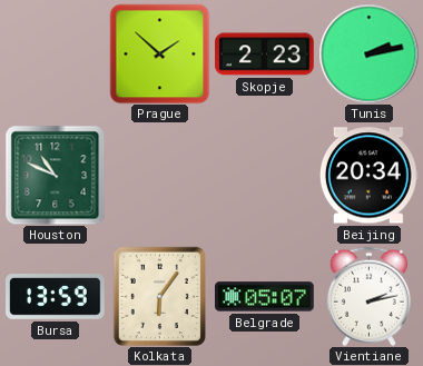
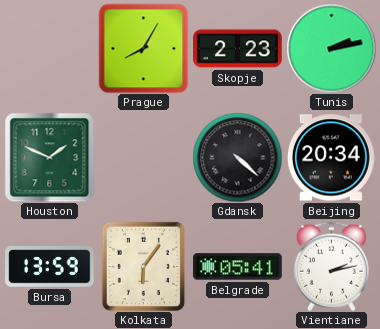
Prague: 1:52 -> 8:05 (143, 48)
Houston: 10:49 -> 1:49 (49, 157)
Gdansk: none -> 4:22 (237, 157)
Belgrade: 05:07 -> 05:41 (238, 267)
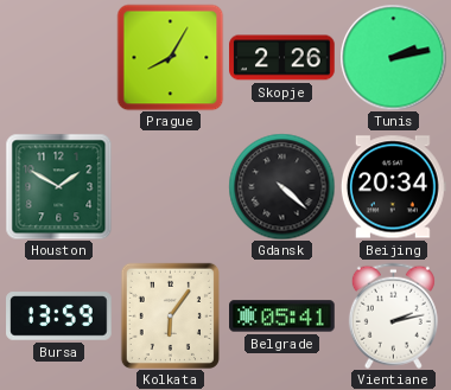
Skopje: 2:23 -> 2:26 (282, 58)
Houston: 1:49 -> 1:50 (58, 186)
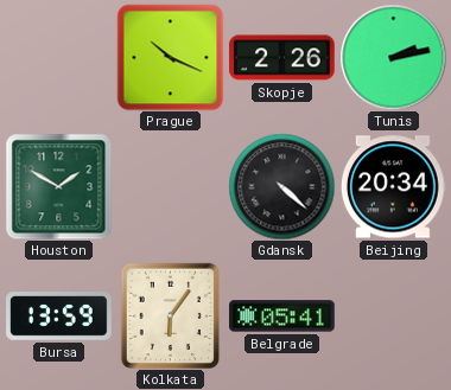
Prague: 8:05 -> 10:19 (170, 57)
Vientiane: 2:13 -> none (393, 315)
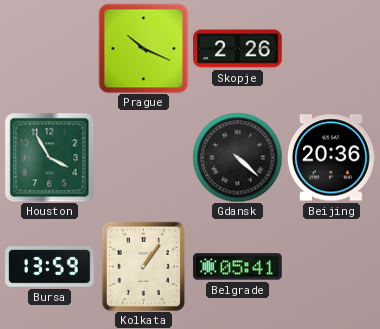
Tunis: 2:13 -> none (393, 57)
Houston: 1:50 -> 3:55 (49, 157)
Beijing: 20:34 -> 20:36 (331, 158)
Kolkata: 6:06 -> 1:06 (143, 266)
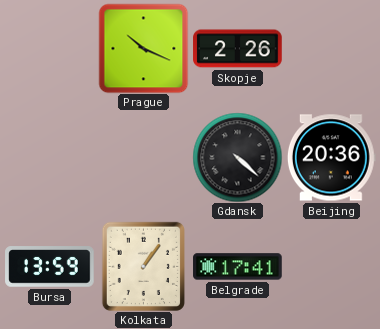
Houston: 3:55 -> none (49, 157)
Belgrade: 05:41 -> 17:41 (238, 267)
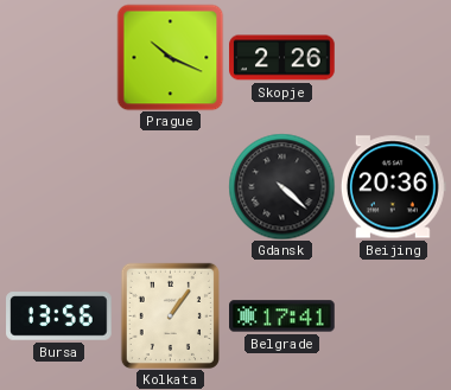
Bursa: 13:59 -> 13:56 (59, 317)
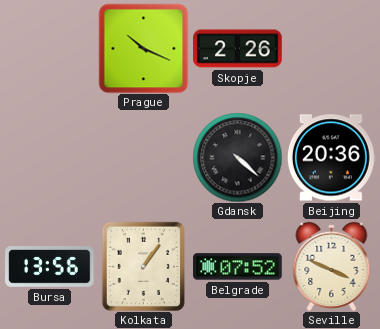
Belgrade: 17:41 -> 07:52 (238, 267)
Seville: none -> 3:49 (332, 266)
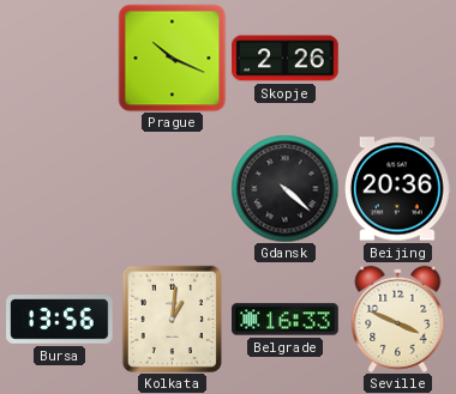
Kolkata: 1:06 -> 1:01 (172, 319)
Belgrade: 07:52 -> 16:33 (286, 320)
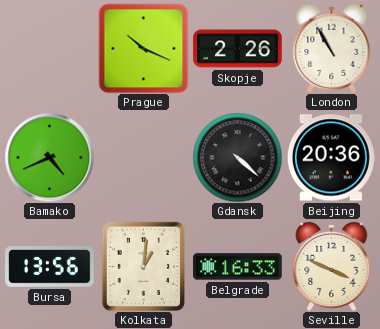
London: none -> 10:55 (332, 48)
Bamako: none -> 4:41 (49, 157)
